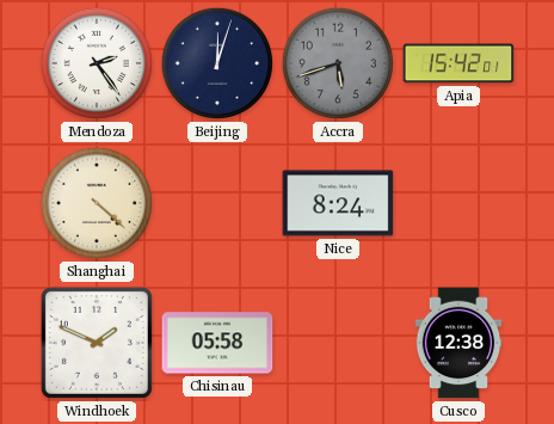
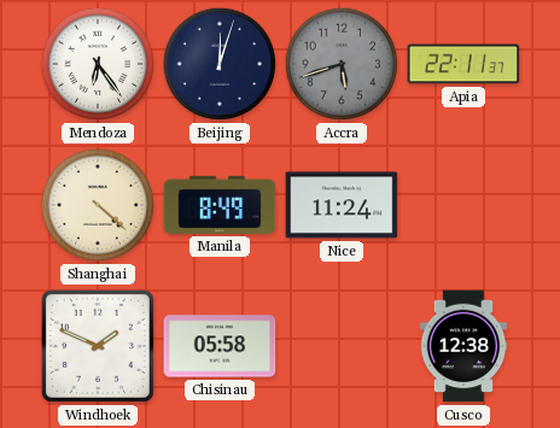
Mendoza: 2:24 -> 6:24 (98, 64)
Apia: 15:42 -> 22:11 (463, 64)
Manila: none -> 8:49 (220, 205)
Nice: 8:24 -> 11:24 (342, 205)
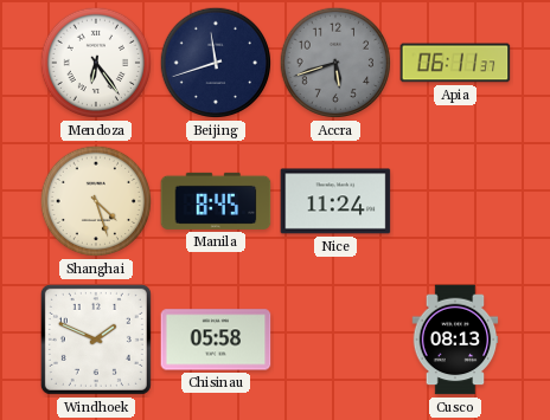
Beijing: 12:03 -> 11:42 (216, 63)
Apia: 22:11 -> 06:11 (455, 63)
Shanghai: 4:22 -> 4:27 (96, 201)
Manila: 8:49 -> 8:45 (216, 201)
Cusco: 12:38 -> 08:13 (455, 340)
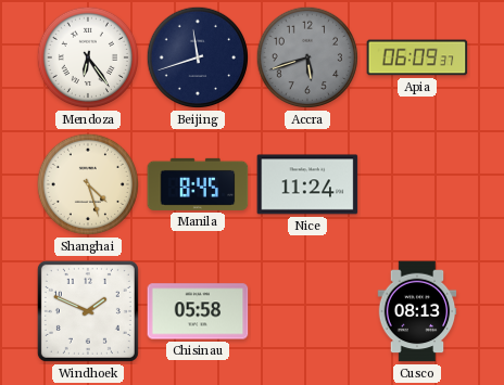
Apia: 06:11 -> 06:09 (417, 57)
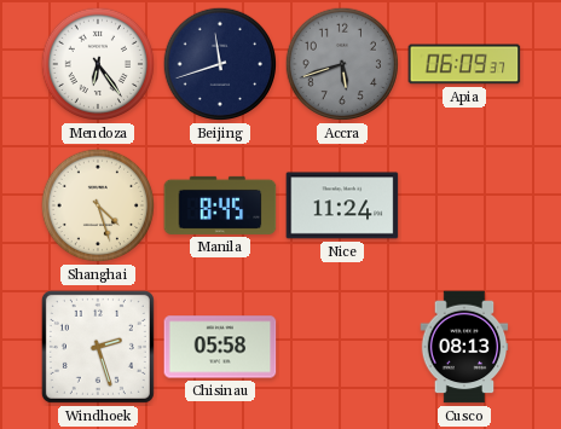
Windhoek: 1:49 -> 2:27 (98, 347)
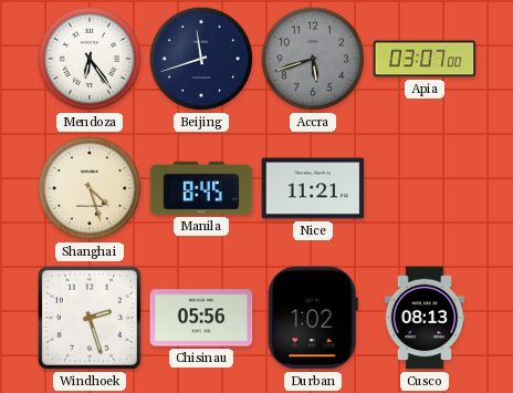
Apia: 06:09 -> 03:07 (425, 59)
Nice: 11:24 -> 11:21 (313, 188)
Chisinau: 05:58 -> 05:56 (201, 318)
Durban: none -> 1:02 (313, 318)
